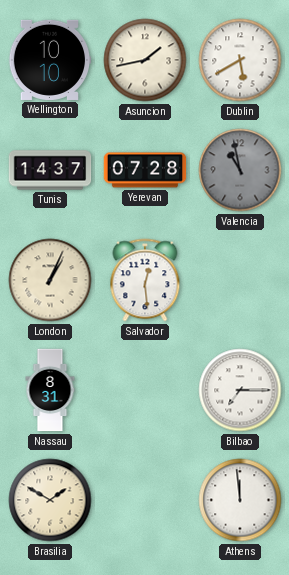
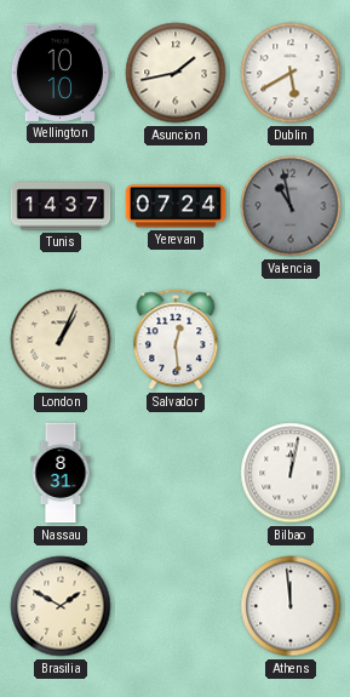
Yerevan: 07:28 -> 07:24 (176, 206)
Bilbao: 7:15 -> 12:02 (291, 473)
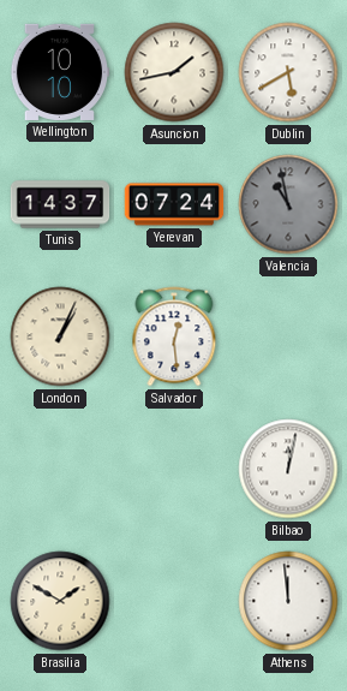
Nassau: 8:31 -> none (61, 473)
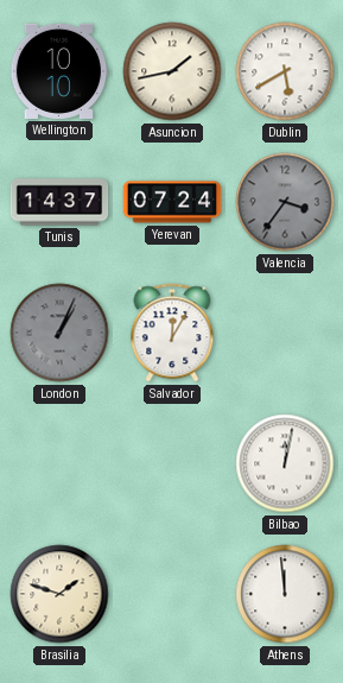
Valencia: 10:58 -> 3:36 (285, 202)
London dial: cream -> grey (59, 333)
Salvador: 12:29 -> 12:05 (172, 333)
Brasilia: 1:50 -> 1:48 (59, 594)
